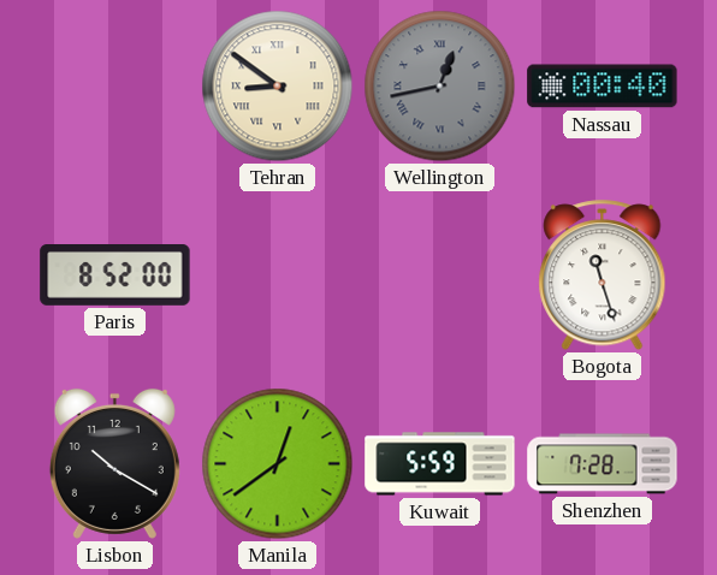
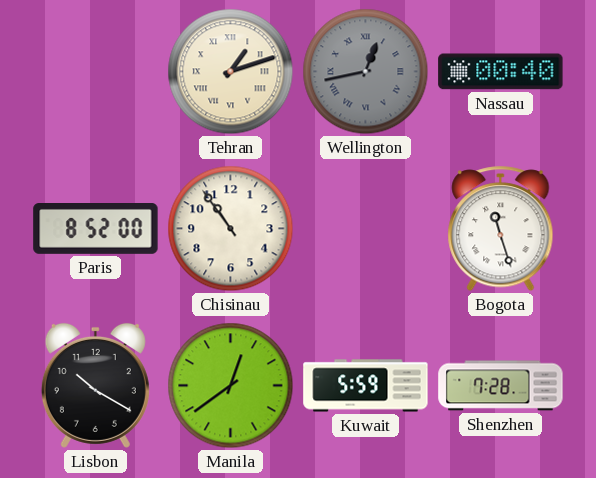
Tehran: 8:51 -> 1:12 (231, 72)
Chisinau: none -> 10:54 (231, 229)
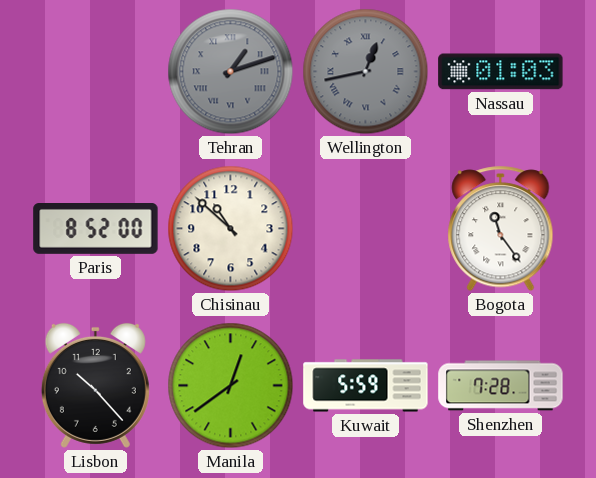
Tehran dial: cream -> grey (231, 72)
Nassau: 00:40 -> 01:03 (501, 72)
Chisinau: 10:54 -> 10:52 (231, 229)
Bogota: 11:27 -> 11:24 (501, 229)
Lisbon: 10:20 -> 10:23 (95, 385)
